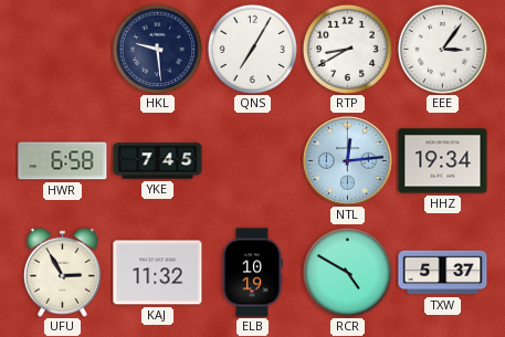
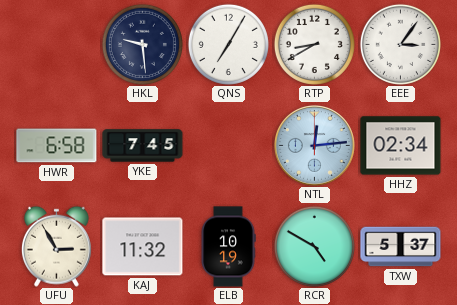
HHZ: 19:34 -> 02:34 (401, 146)
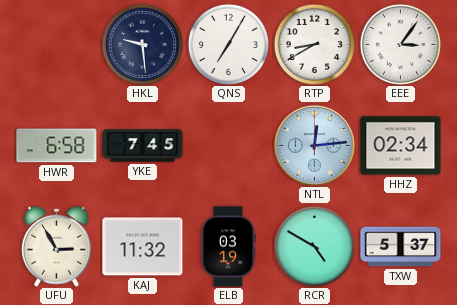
ELB: 10:19 -> 03:19 (228, 247)
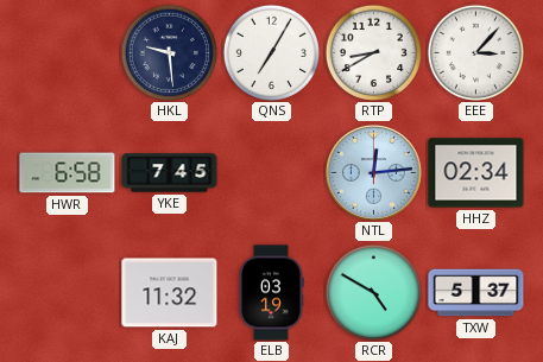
EEE: 3:06 -> 3:07 (475, 52)
UFU: 2:55 -> none (56, 246)
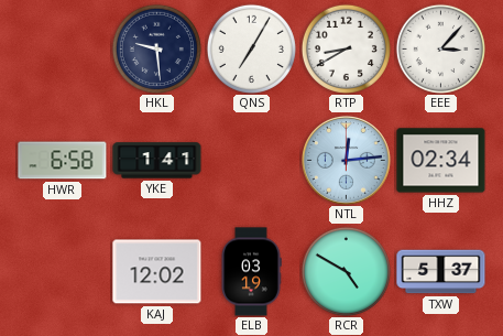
YKE: 7:45 -> 1:41 (157, 161)
KAJ: 11:32 -> 12:02 (157, 272)
